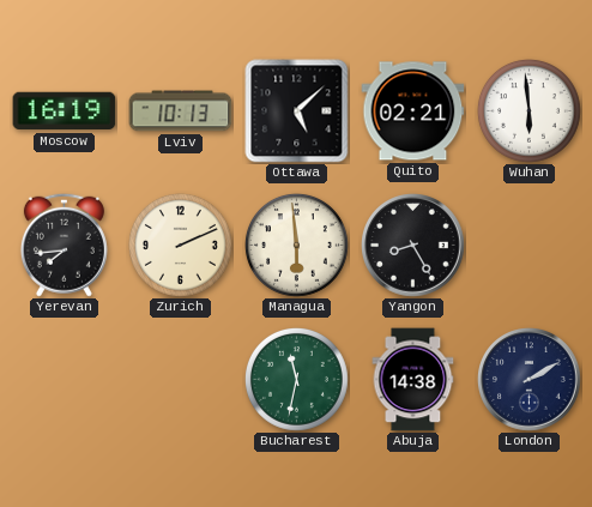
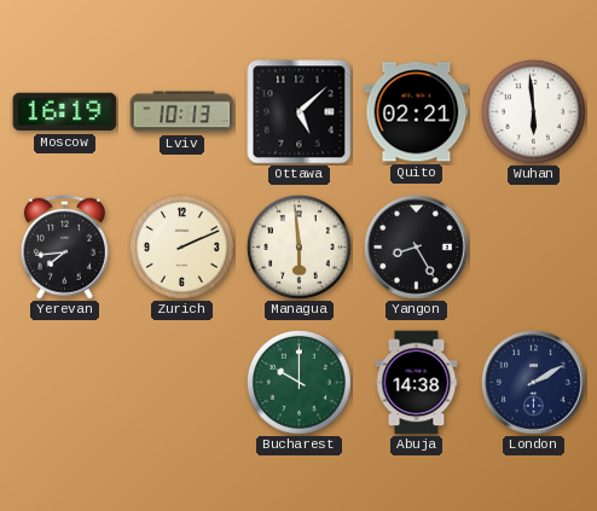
Bucharest: 11:32 -> 10:00 (300, 383)
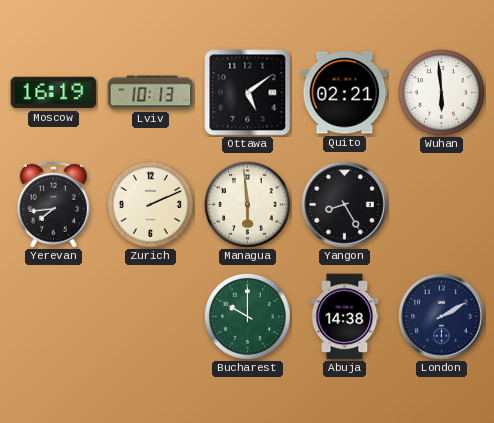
Ottawa: 5:08 -> 5:09 (248, 93)
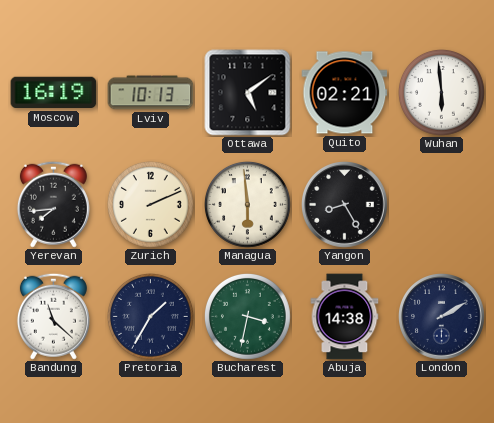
Bandung: none -> 11:22 (53, 316)
Pretoria: none -> 1:35 (151, 317)
Bucharest: 10:00 -> 3:32 (248, 317)
